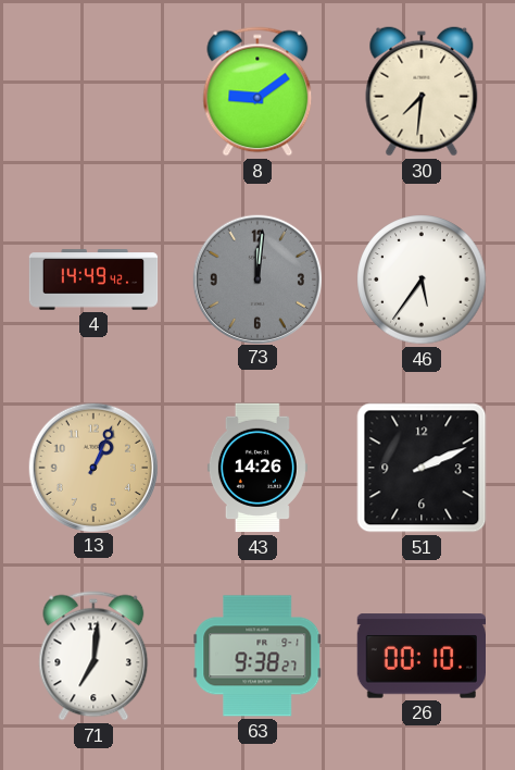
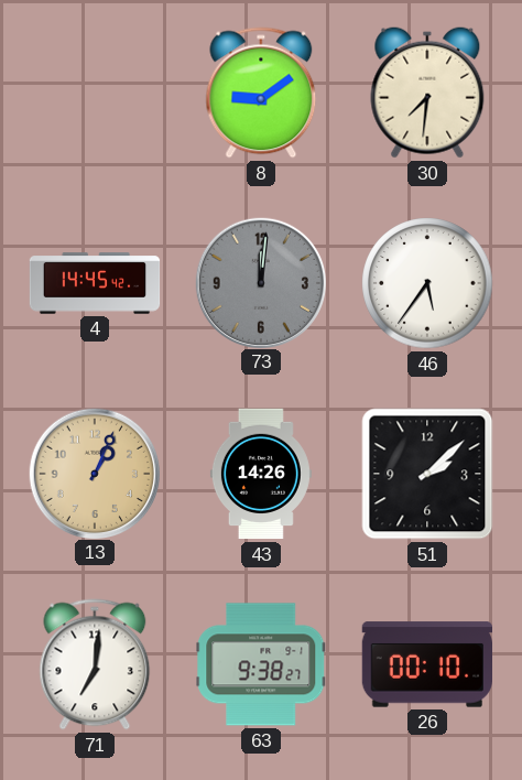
4: 14:49 -> 14:45 (95, 283)
51: 2:11 -> 2:08 (427, 474)
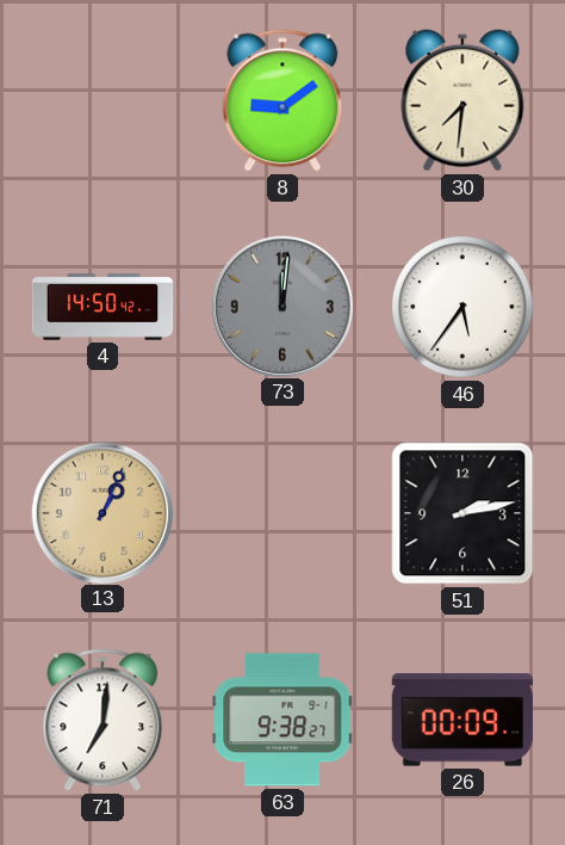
4: 14:45 -> 14:50 (103, 307)
43: 14:26 -> none (261, 474)
51: 2:08 -> 2:13 (462, 513)
26: 00:10 -> 00:09 (461, 720)
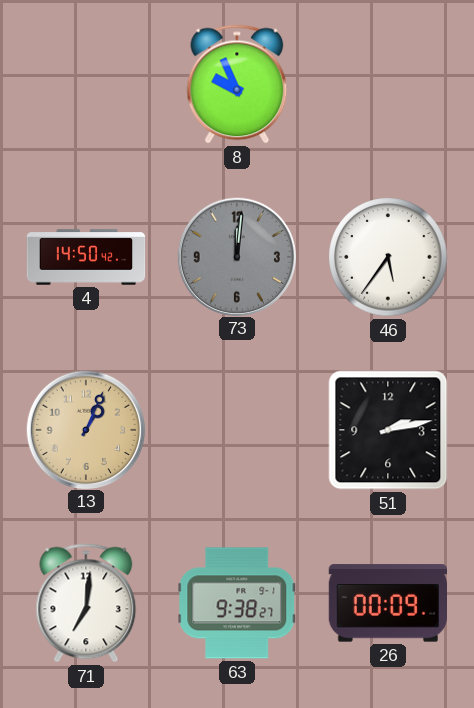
8: 9:09 -> 9:56 (237, 84)
30: 7:31 -> none (462, 100)
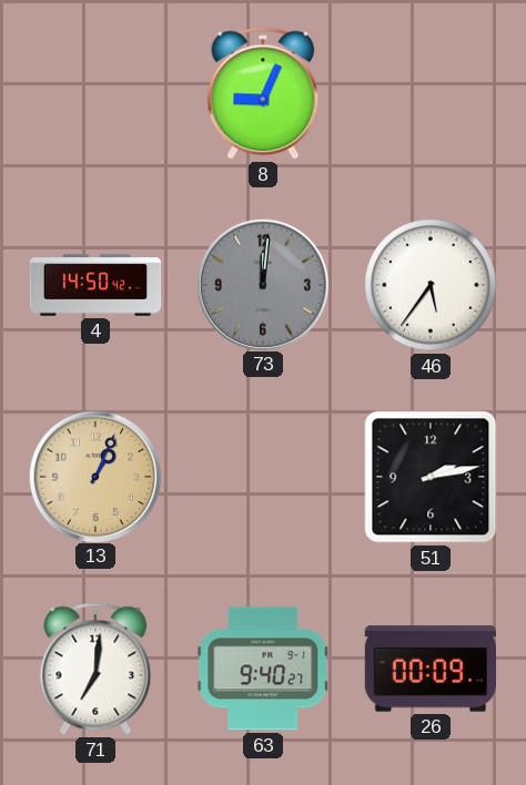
8: 9:56 -> 9:04 (263, 93)
63: 9:38 -> 9:40 (263, 669)
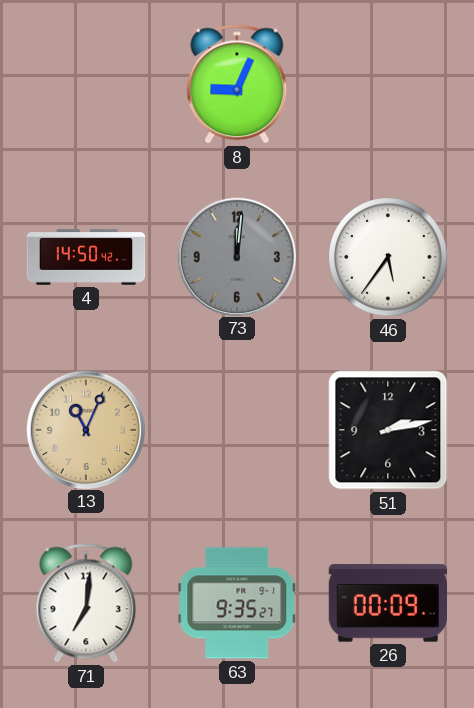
13: 1:04 -> 11:04 (85, 429)
63: 9:40 -> 9:35 (237, 603)
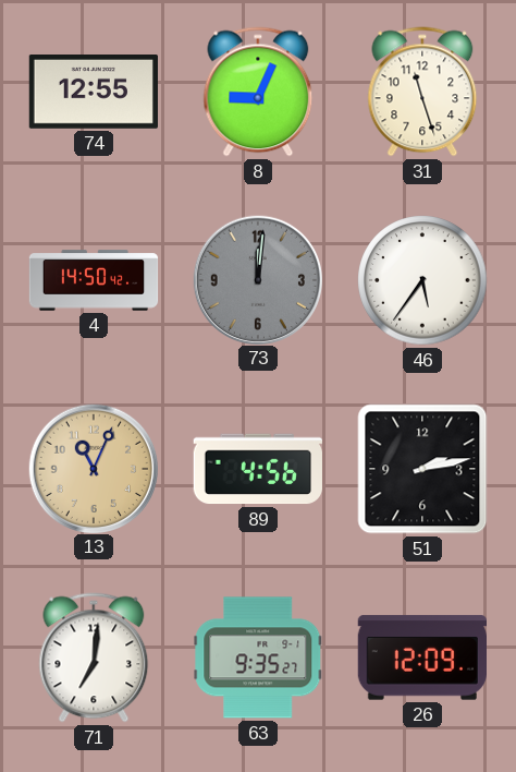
74: none -> 12:55 (93, 93)
31: none -> 11:27 (422, 92)
89: none -> 4:56 (257, 469)
26: 00:09 -> 12:09 (421, 658)
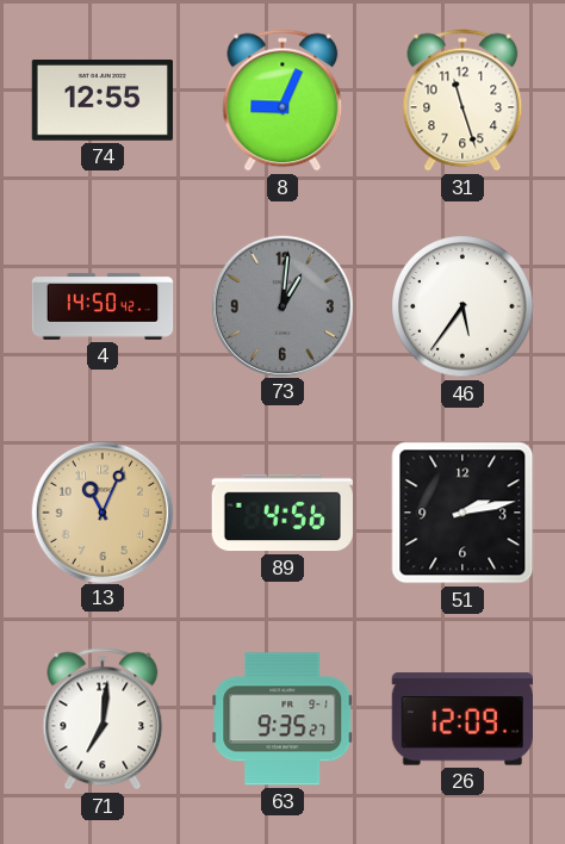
73: 12:01 -> 1:01 (281, 305)
